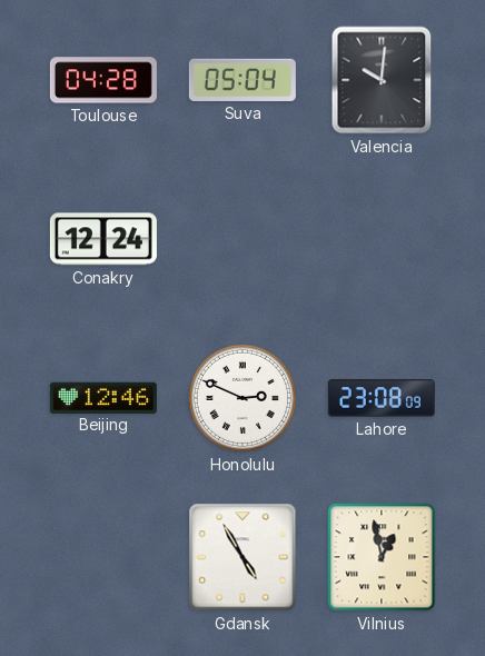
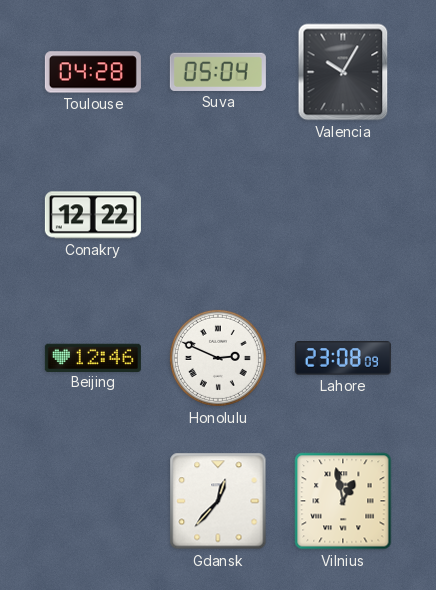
Valencia: 10:01 -> 10:05 (343, 72)
Conakry: 12:24 -> 12:22 (93, 215)
Gdansk: 4:55 -> 12:37 (218, 501)
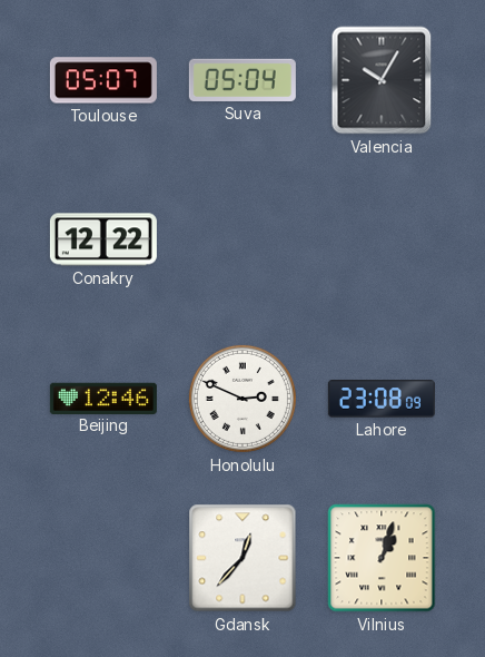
Toulouse: 04:28 -> 05:07 (103, 80)
Vilnius: 12:58 -> 1:03 (382, 558)
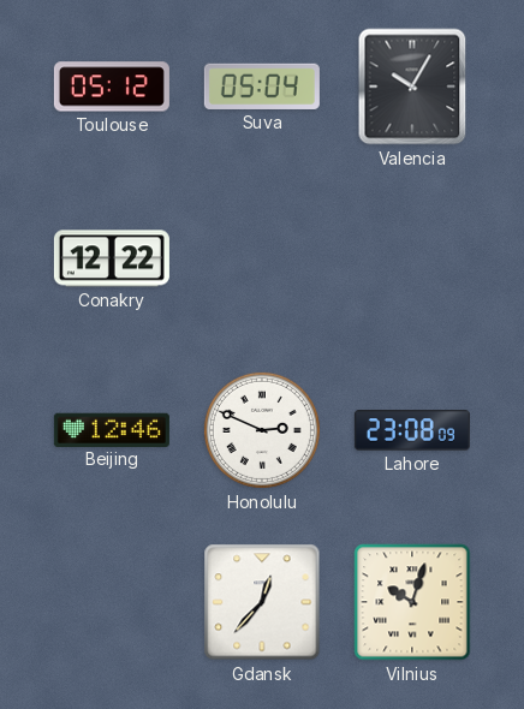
Toulouse: 05:07 -> 05:12 (112, 87)
Vilnius: 1:03 -> 10:03 (412, 602)
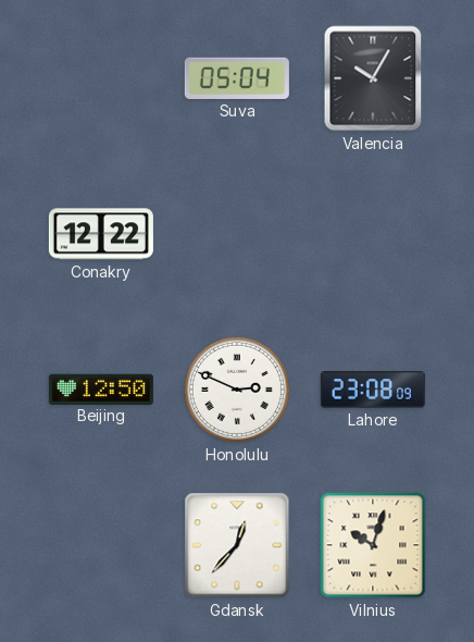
Toulouse: 05:12 -> none (112, 87)
Beijing: 12:46 -> 12:50 (101, 388)
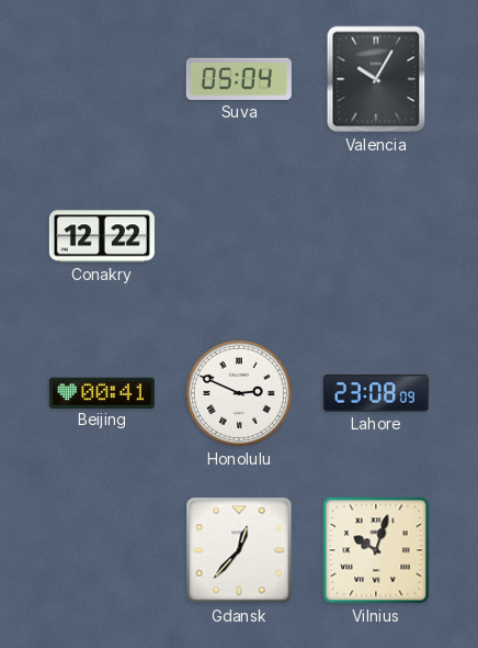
Beijing: 12:50 -> 00:41 (102, 392)
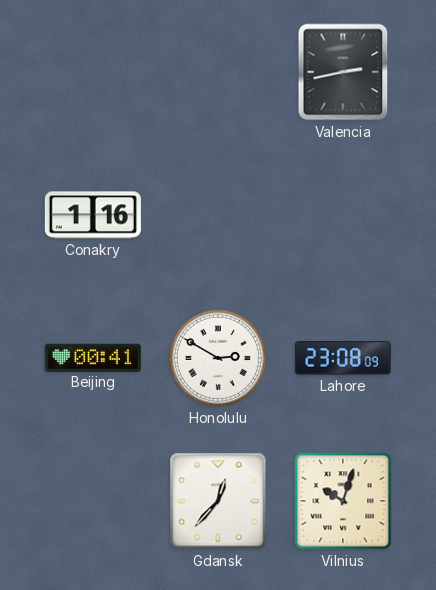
Suva: 05:04 -> none (239, 79)
Valencia: 10:05 -> 2:43 (343, 72)
Conakry: 12:22 -> 1:16 (93, 215)
Honolulu: 2:49 -> 2:50 (218, 358)
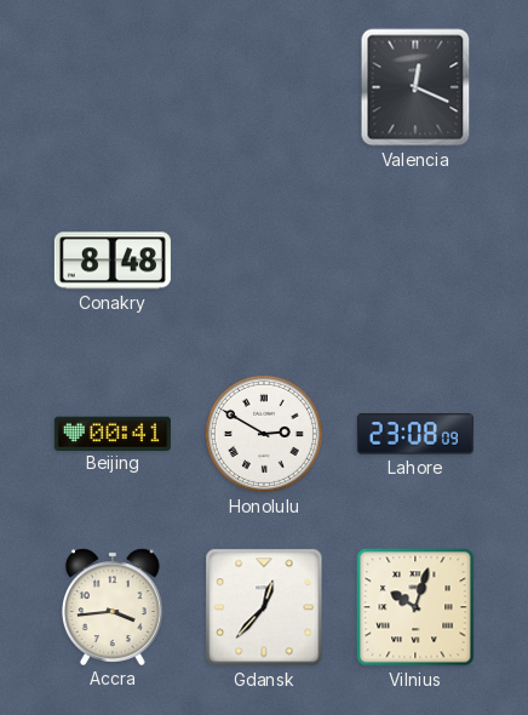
Valencia: 2:43 -> 12:19 (415, 87)
Conakry: 1:16 -> 8:48 (113, 261)
Accra: none -> 3:44 (113, 607)
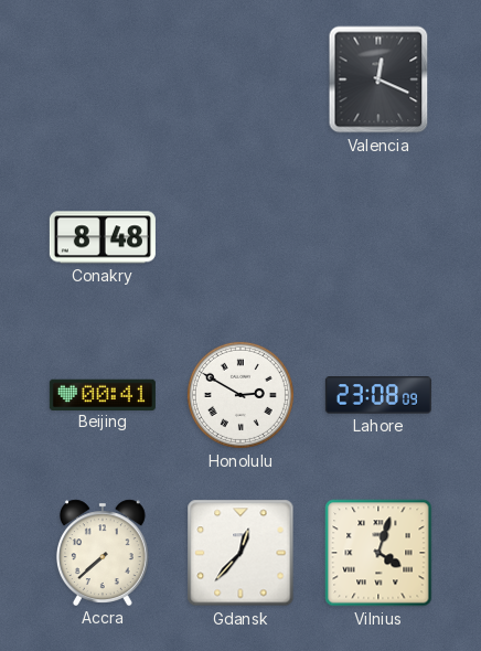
Accra: 3:44 -> 7:38 (103, 553)
Vilnius: 10:03 -> 4:03 (378, 553)
